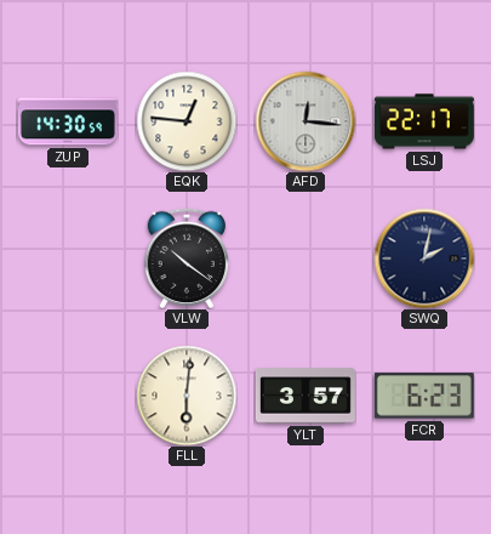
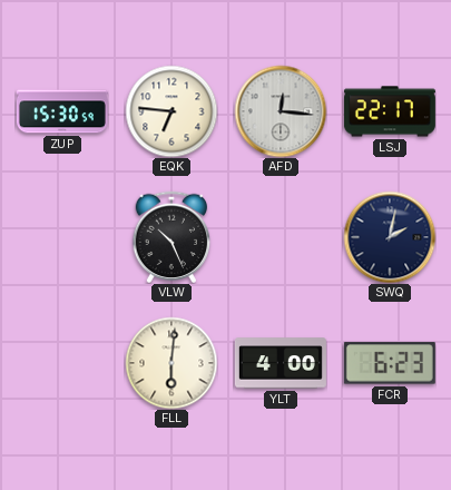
ZUP: 14:30 -> 15:30 (62, 111)
EQK: 12:46 -> 6:46 (171, 111)
VLW: 10:21 -> 10:26 (171, 236)
YLT: 3:57 -> 4:00 (281, 363)
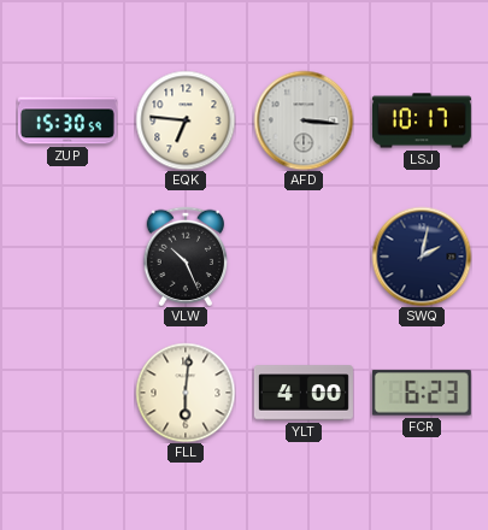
AFD: 12:16 -> 3:16 (304, 120)
LSJ: 22:17 -> 10:17 (422, 120)
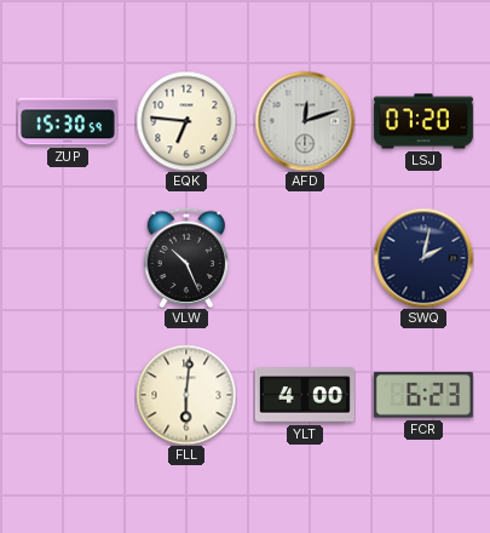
AFD: 3:16 -> 12:12 (305, 121)
LSJ: 10:17 -> 07:20 (423, 121)
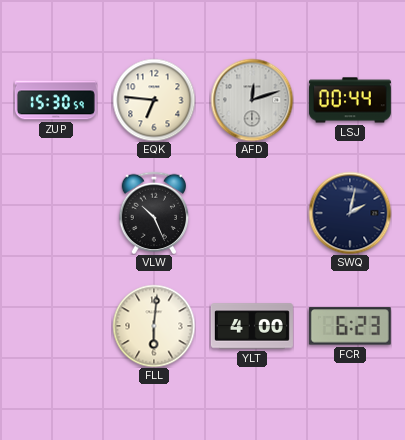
LSJ: 07:20 -> 00:44 (350, 100)
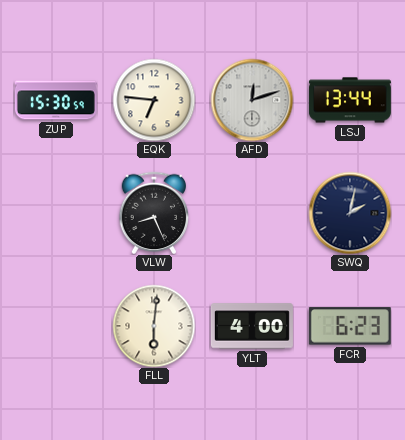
LSJ: 00:44 -> 13:44 (350, 100)
VLW: 10:26 -> 8:26 (154, 212)
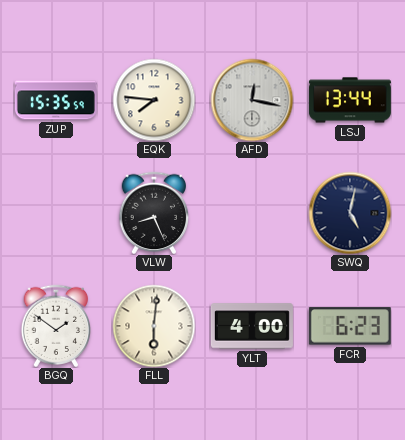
ZUP: 15:30 -> 15:35 (56, 100)
EQK: 6:46 -> 7:46 (154, 100)
AFD: 12:12 -> 12:17 (252, 100)
SWQ: 2:02 -> 5:02 (350, 213)
BGQ: none -> 1:51 (56, 325)
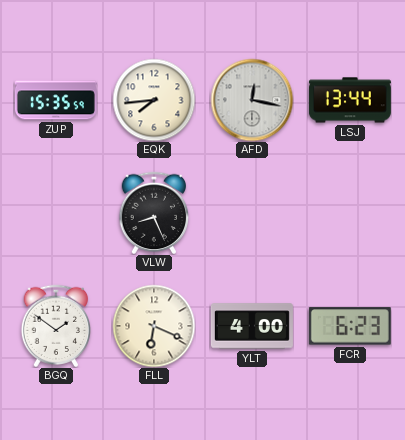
EQK: 7:46 -> 7:44 (154, 100)
SWQ: 5:02 -> none (350, 213)
FLL: 6:01 -> 6:19 (154, 326)
